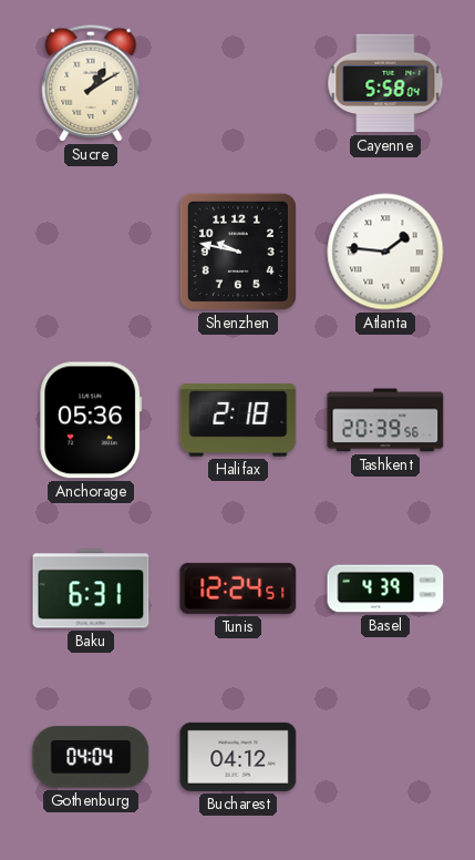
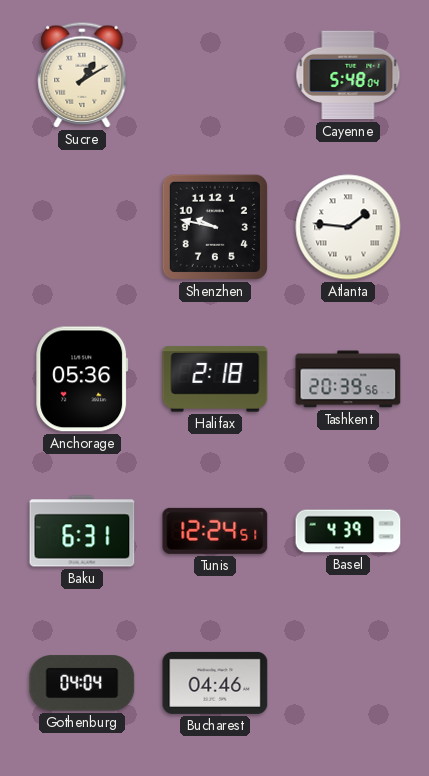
Cayenne: 5:58 -> 5:48 (348, 75)
Bucharest: 04:12 -> 04:46 (215, 683)
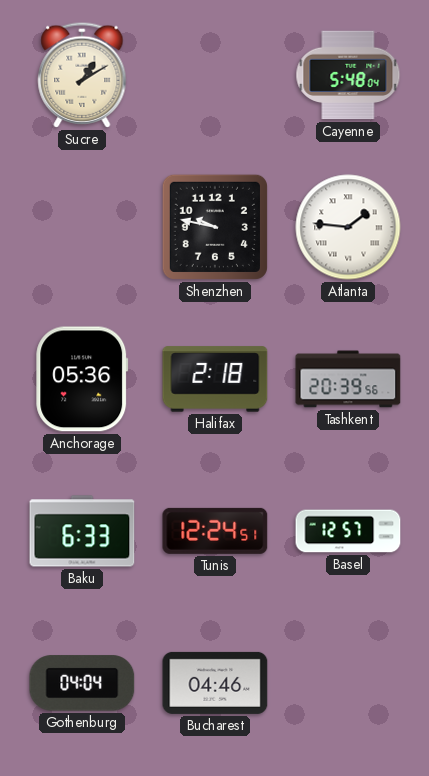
Baku: 6:31 -> 6:33 (82, 531)
Basel: 4:39 -> 12:57 (348, 531)
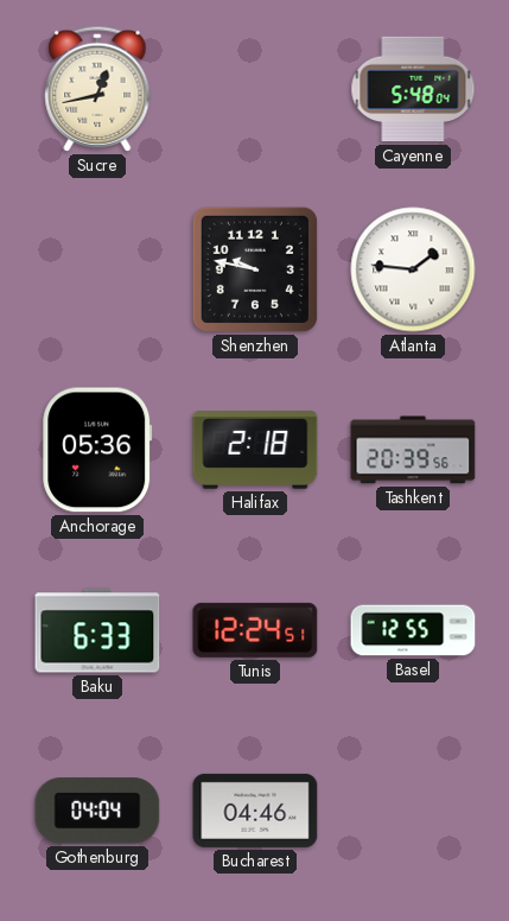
Sucre: 1:10 -> 12:43 (97, 89)
Basel: 12:57 -> 12:55 (413, 630)
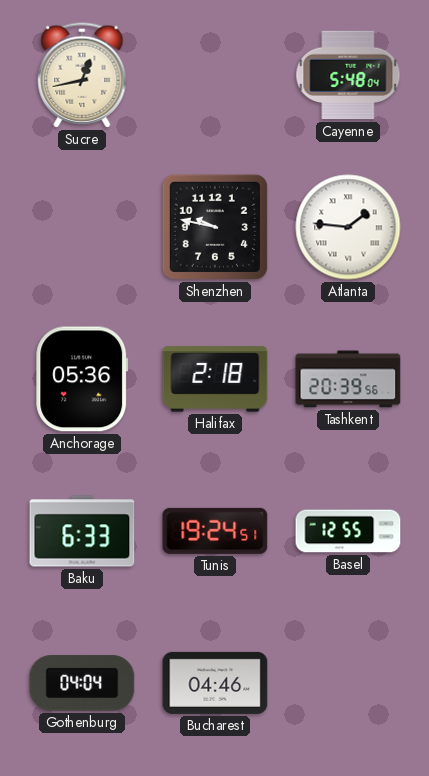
Tunis: 12:24 -> 19:24 (215, 531)
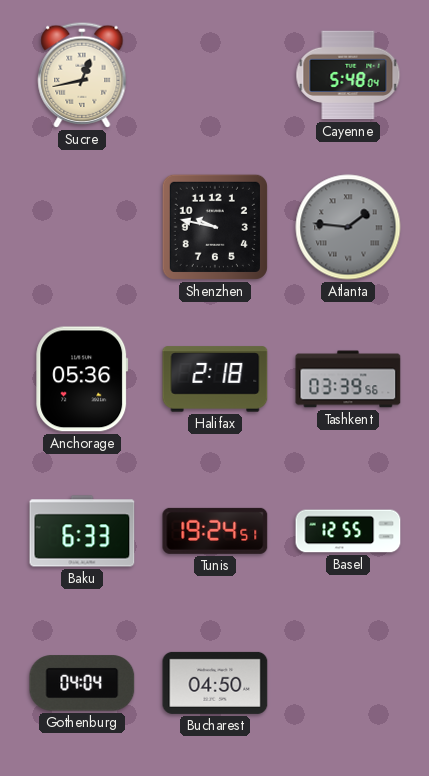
Atlanta dial: white -> grey (348, 227)
Tashkent: 20:39 -> 03:39 (348, 379)
Bucharest: 04:46 -> 04:50 (215, 683)
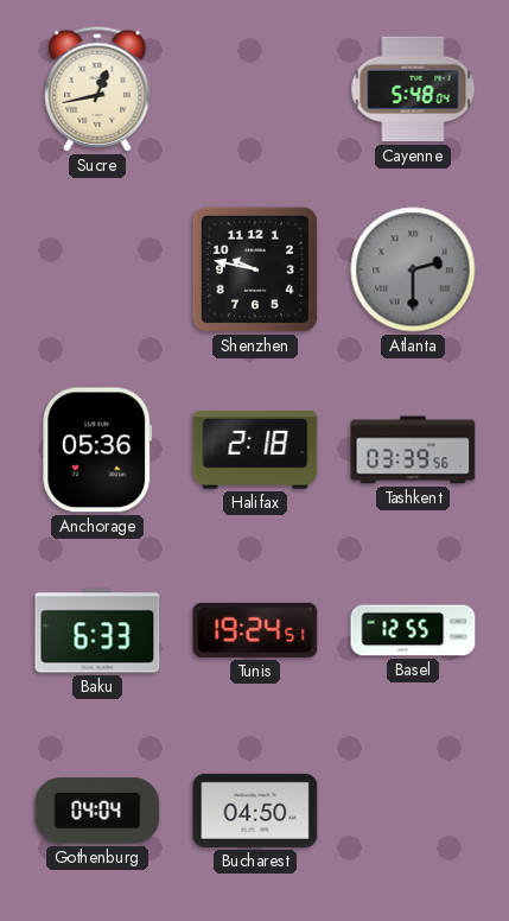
Atlanta: 1:46 -> 2:30 (413, 269)
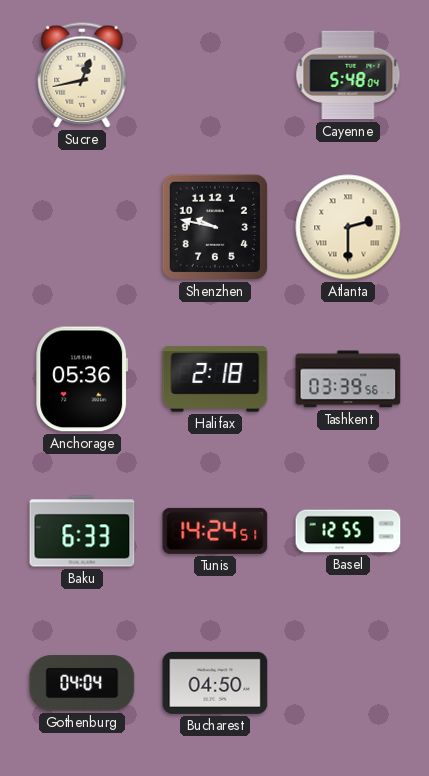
Atlanta dial: grey -> cream (348, 227)
Tunis: 19:24 -> 14:24 (215, 531)
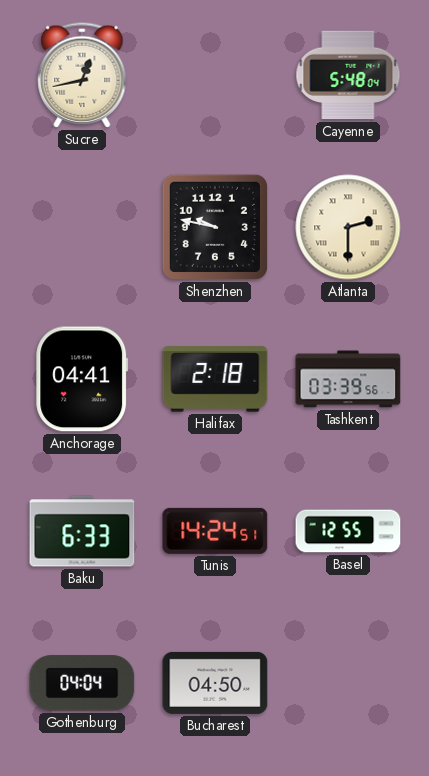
Anchorage: 05:36 -> 04:41 (82, 379)
